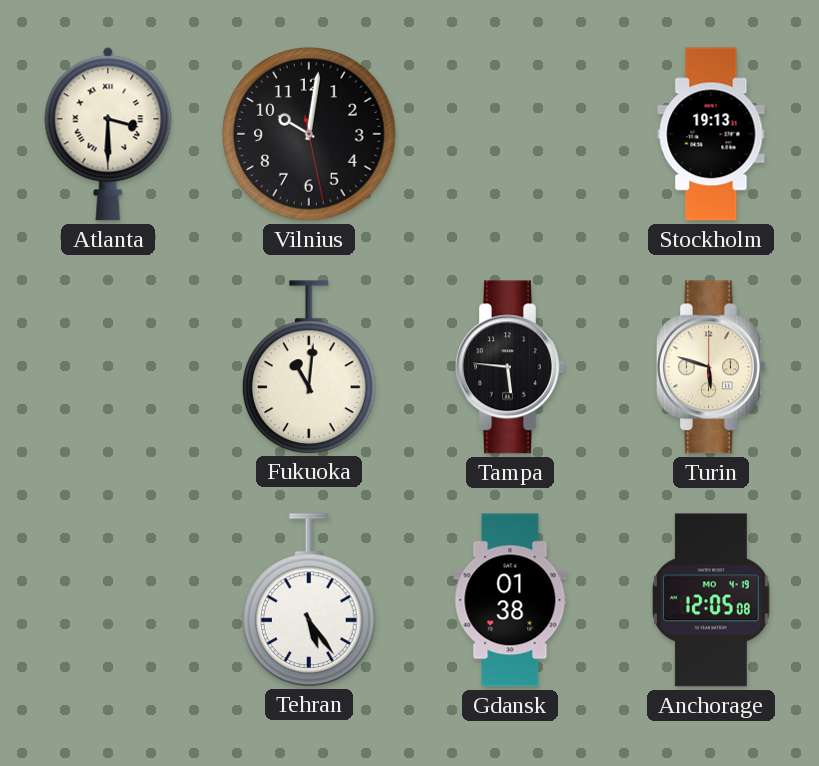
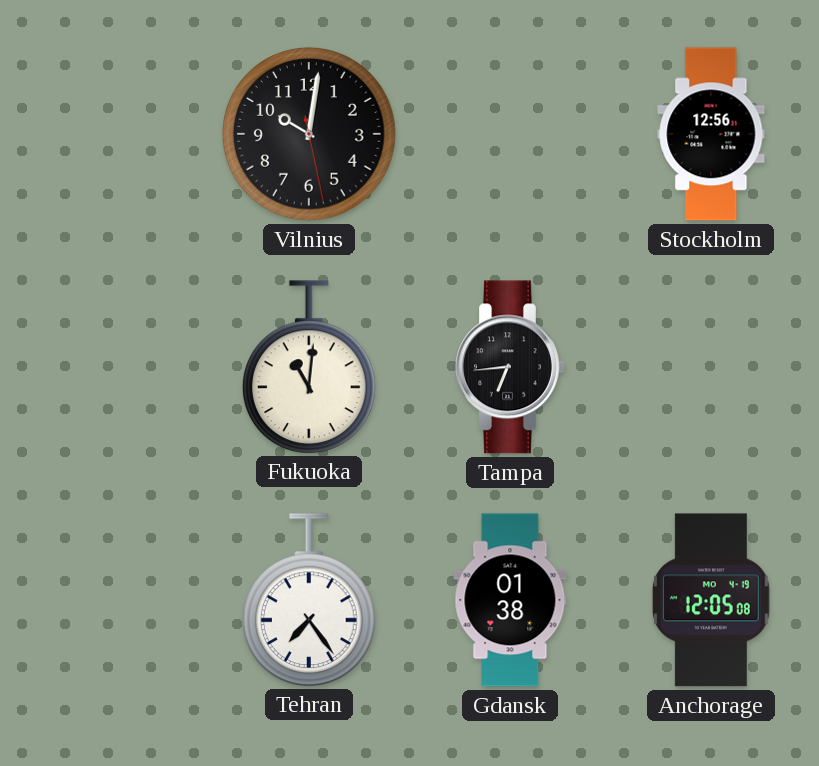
Atlanta: 3:30 -> none (108, 134)
Stockholm: 19:13 -> 12:56 (711, 134)
Tampa: 5:46 -> 6:44 (510, 367)
Turin: 5:48 -> none (711, 367)
Tehran: 5:24 -> 7:24 (309, 600)
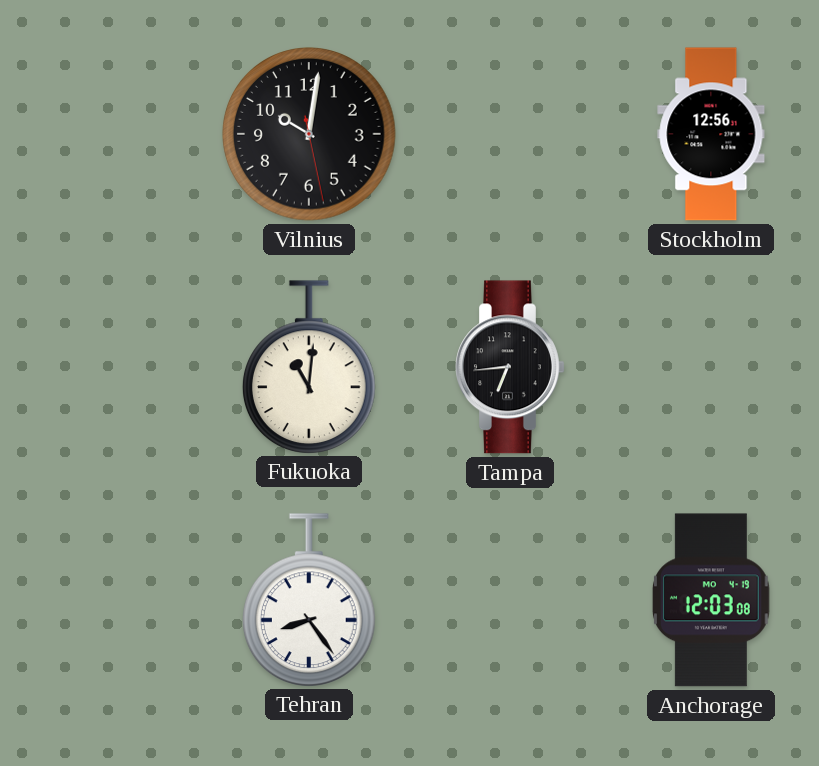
Tehran: 7:24 -> 8:24 (309, 600)
Gdansk: 01:38 -> none (510, 600)
Anchorage: 12:05 -> 12:03 (711, 600)
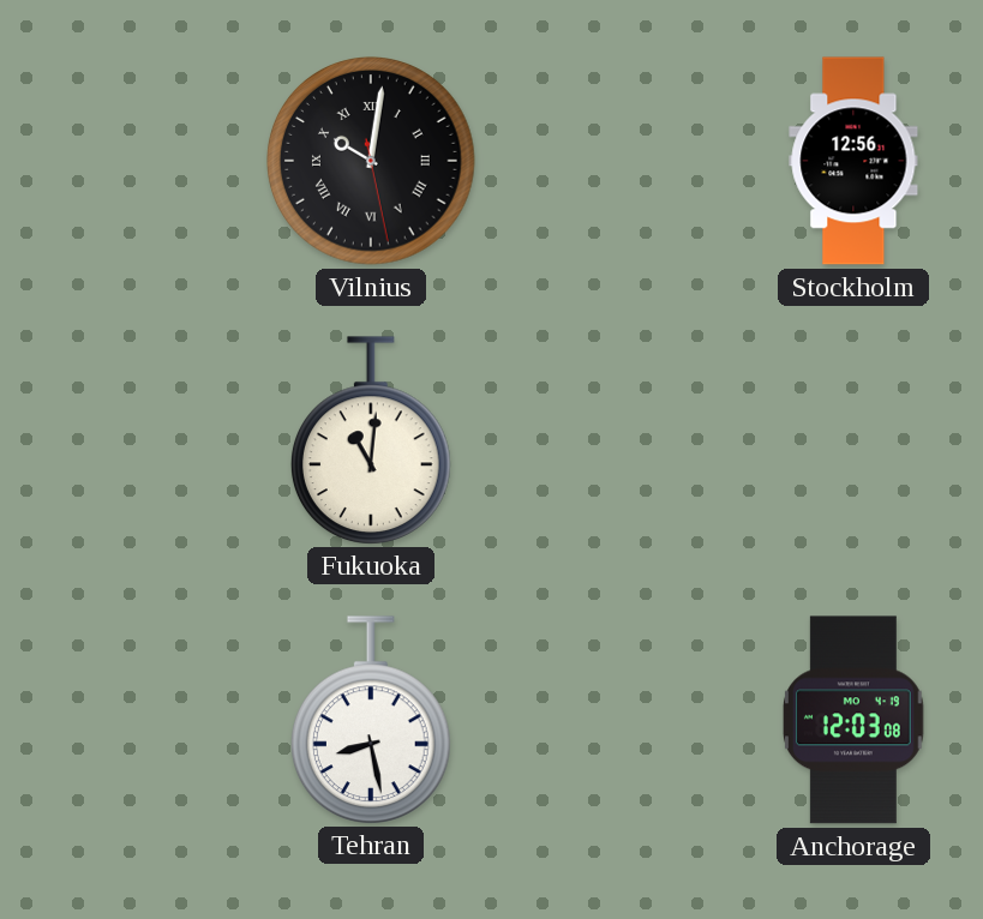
Vilnius numerals: Arabic -> Roman (371, 161)
Tampa: 6:44 -> none (510, 367)
Tehran: 8:24 -> 8:28 (371, 720)
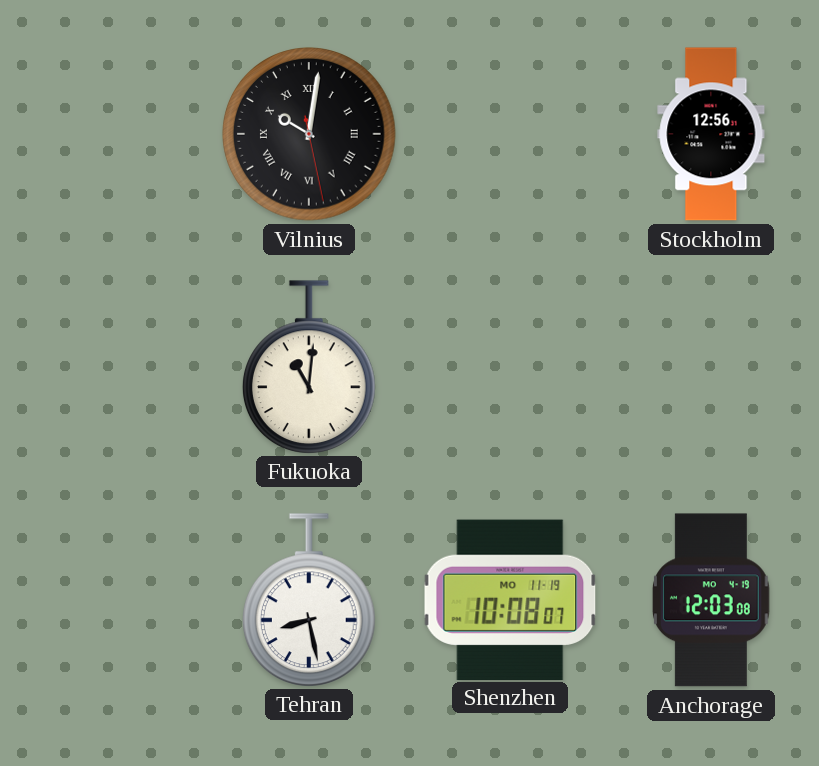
Shenzhen: none -> 10:08 (510, 599)
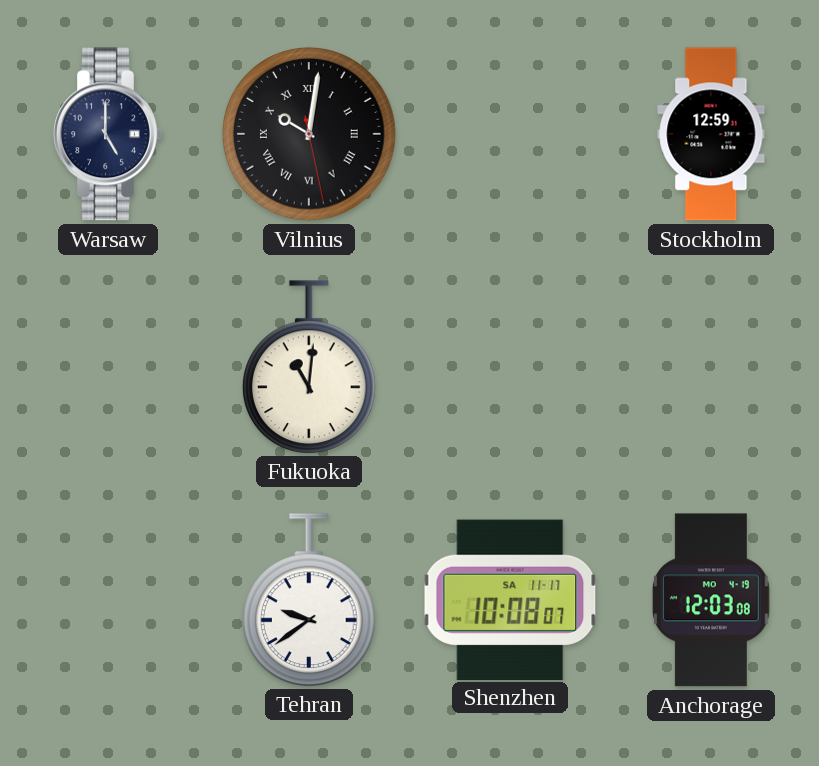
Warsaw: none -> 5:00 (108, 134)
Stockholm: 12:56 -> 12:59 (711, 134)
Tehran: 8:28 -> 9:39 (309, 600)
Shenzhen date: MO 11-19 -> SA 11-17 (510, 599)
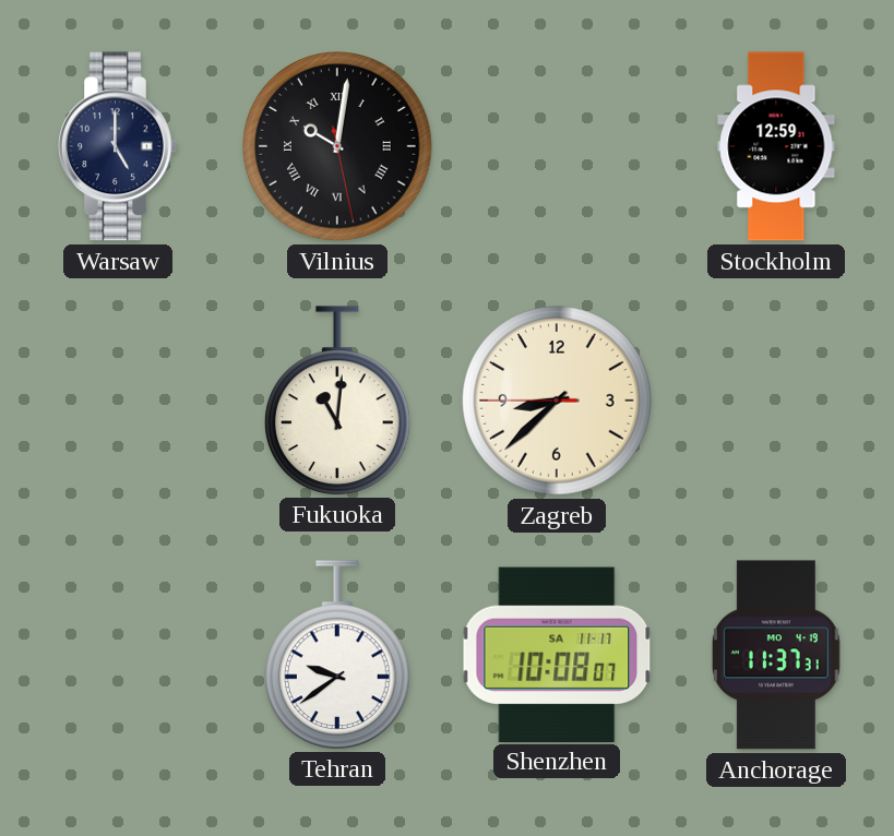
Zagreb: none -> 8:37 (557, 401)
Anchorage: 12:03 -> 11:37 (776, 655)
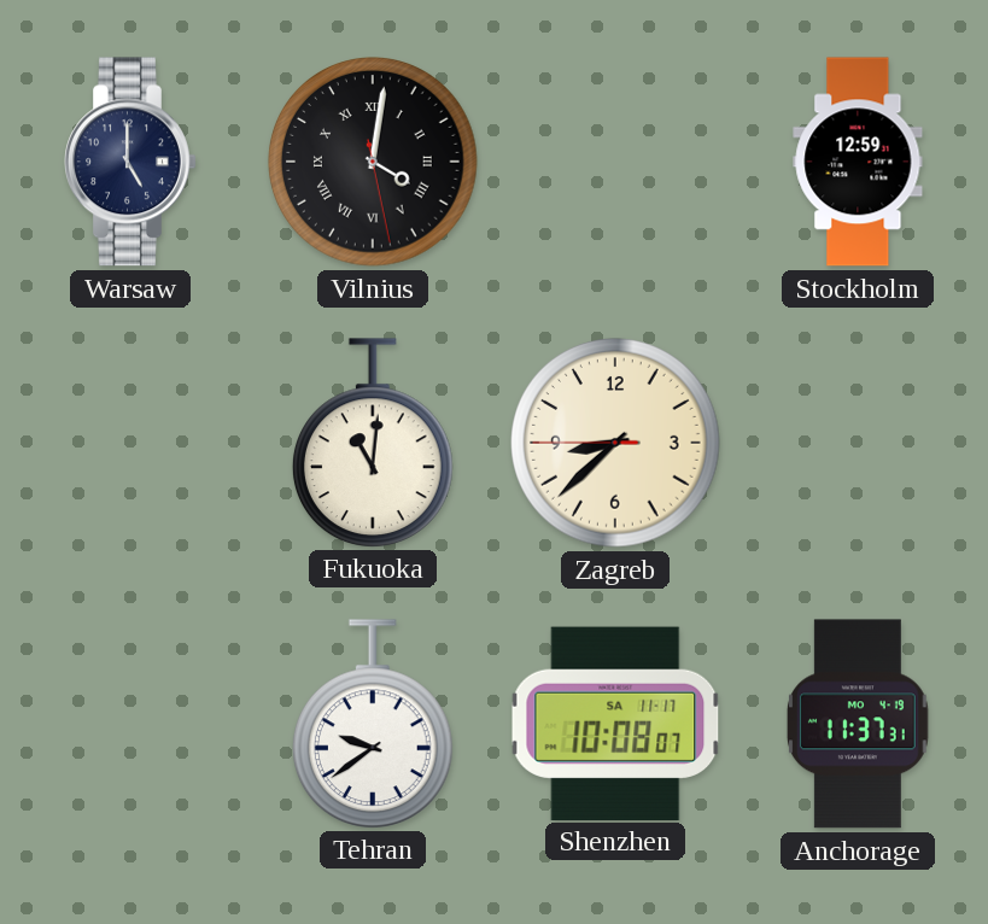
Vilnius: 10:01 -> 4:01 (373, 162)
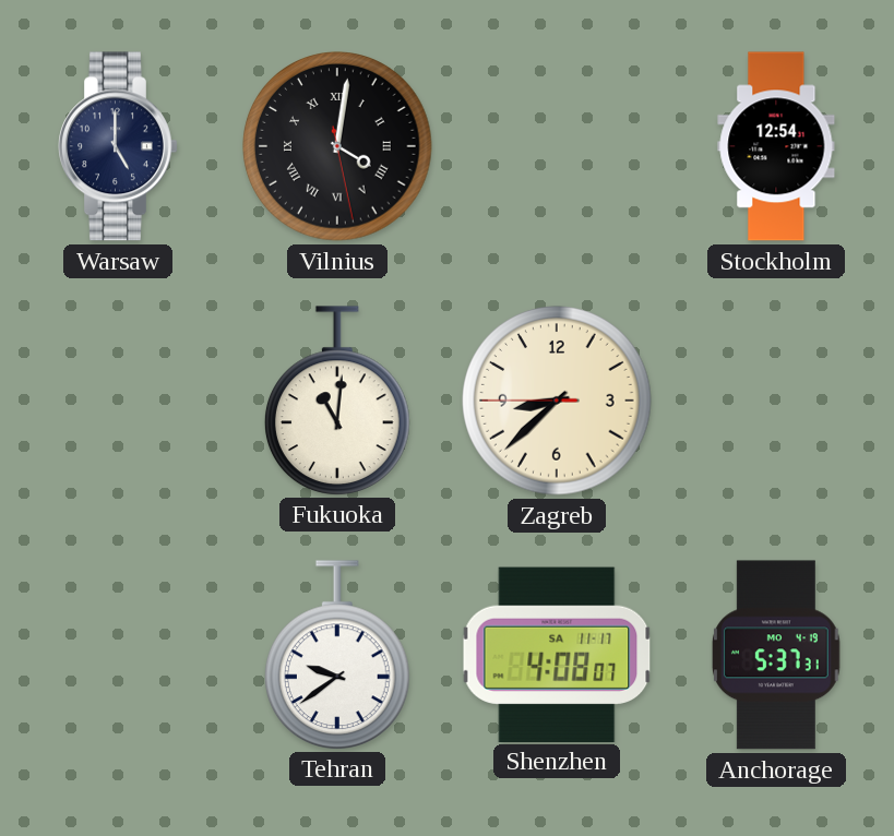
Stockholm: 12:59 -> 12:54 (776, 146)
Shenzhen: 10:08 -> 4:08 (557, 654)
Anchorage: 11:37 -> 5:37 (776, 655)
